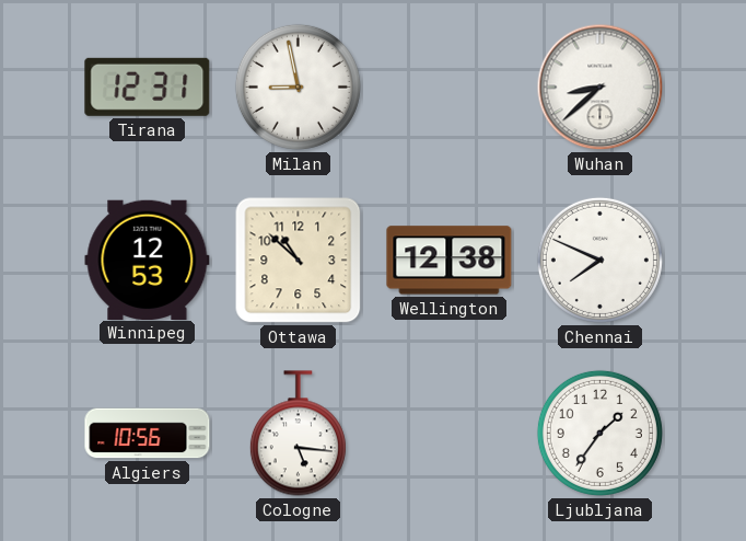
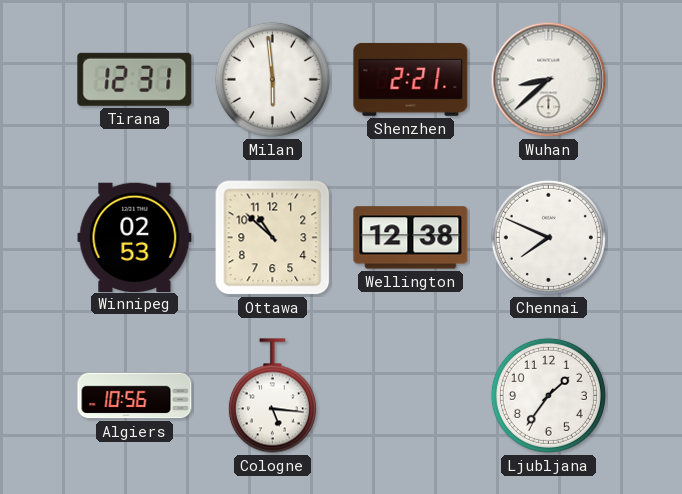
Milan: 8:58 -> 5:59 (272, 79)
Shenzhen: none -> 2:21 (411, 79)
Winnipeg: 12:53 -> 02:53 (135, 237)
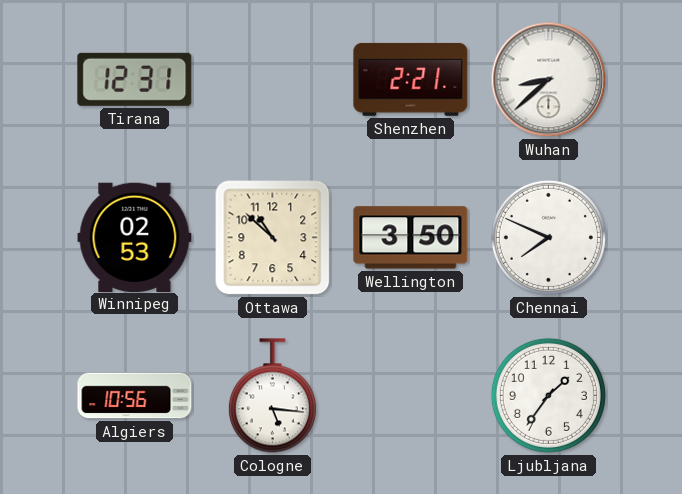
Milan: 5:59 -> none (272, 79)
Wellington: 12:38 -> 3:50 (411, 238)
